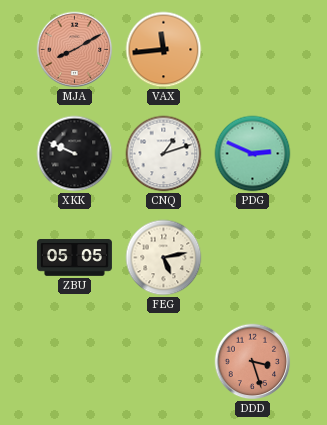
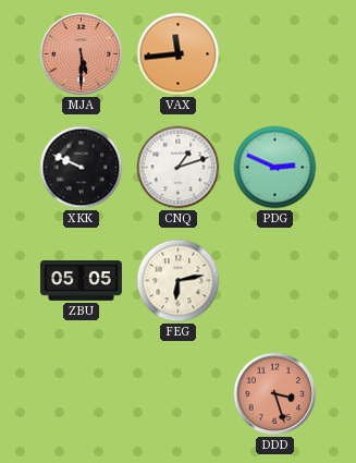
MJA: 8:10 -> 5:30 (82, 54)
FEG: 5:13 -> 6:13 (179, 281)
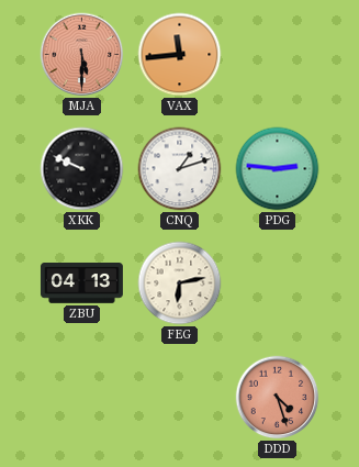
PDG: 2:49 -> 2:46 (278, 169)
ZBU: 05:05 -> 04:13 (81, 283)
DDD: 3:27 -> 4:27 (278, 398)
